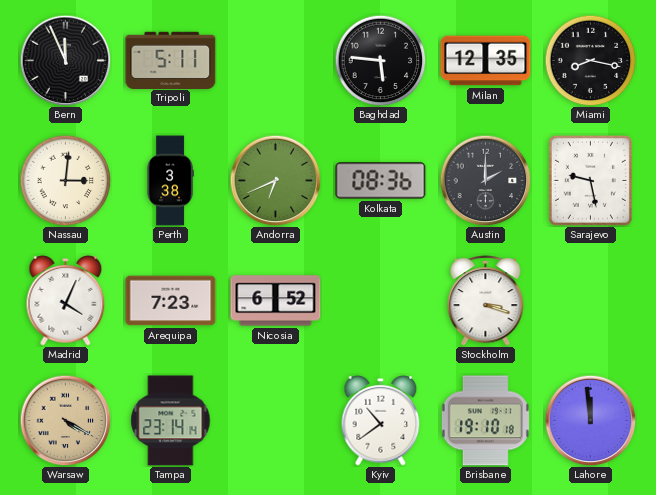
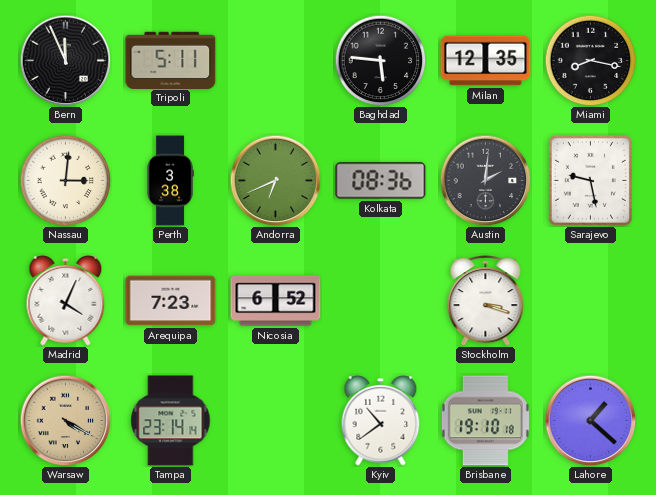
Austin: 2:00 -> 2:01 (485, 180)
Lahore: 11:59 -> 1:22 (590, 420)
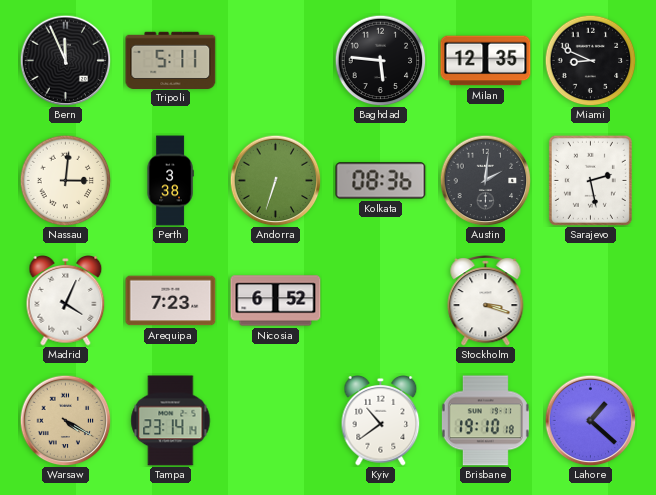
Miami: 8:17 -> 8:49 (590, 60)
Andorra: 6:41 -> 6:33 (275, 180)
Sarajevo: 9:28 -> 2:28 (590, 180)
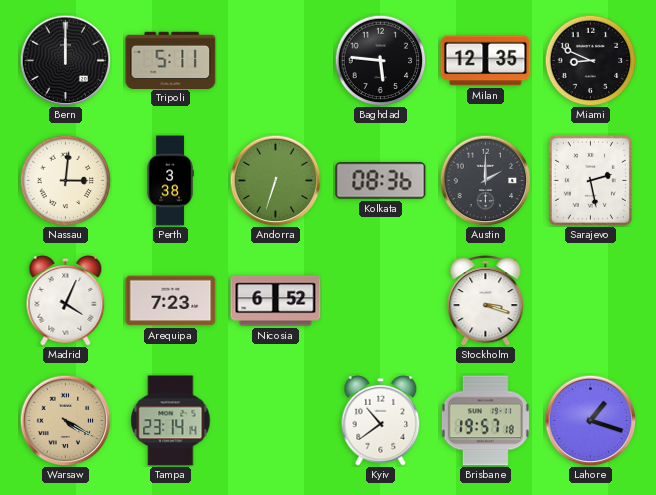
Bern: 11:56 -> 12:00 (65, 60)
Austin: 2:01 -> 2:00 (485, 180)
Brisbane: 19:10 -> 19:57 (485, 421)
Lahore: 1:22 -> 1:18 (590, 420)
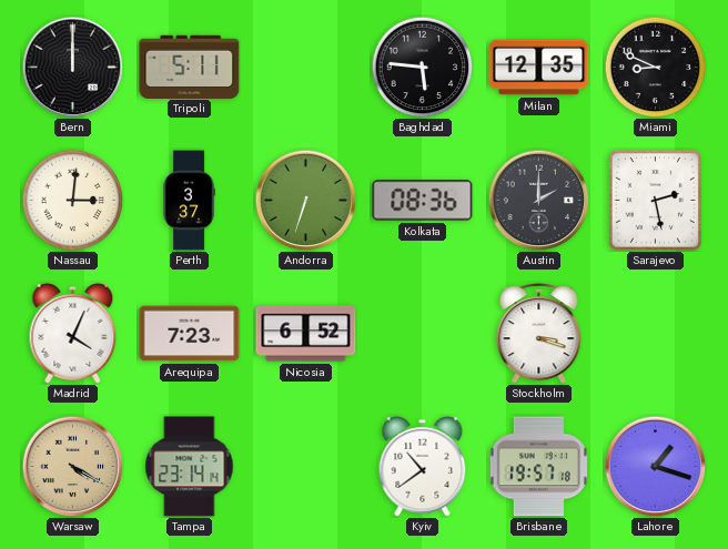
Perth: 3:38 -> 3:37 (189, 201)
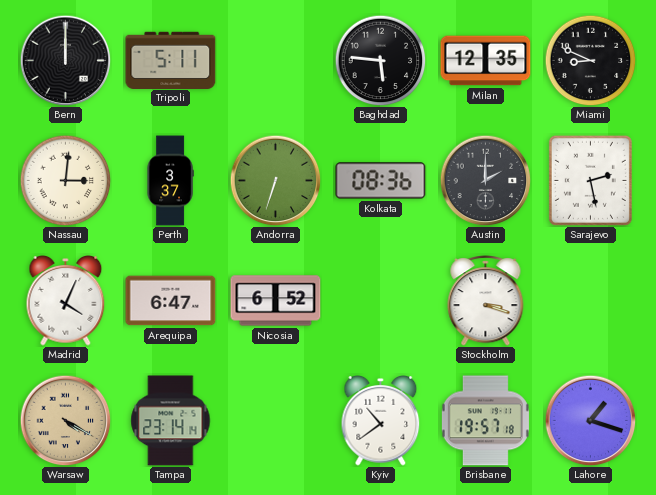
Arequipa: 7:23 -> 6:47 (171, 301)
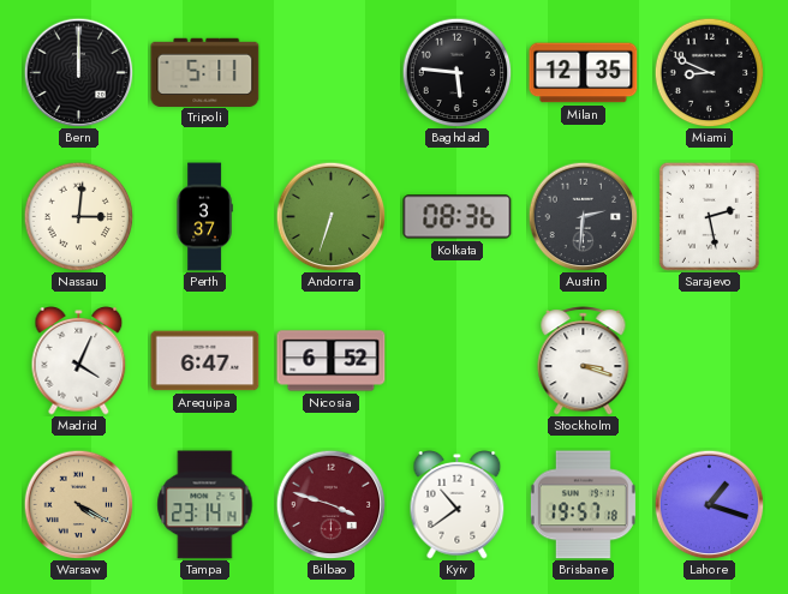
Austin: 2:00 -> 2:31 (583, 216)
Bilbao: none -> 3:48 (330, 504)
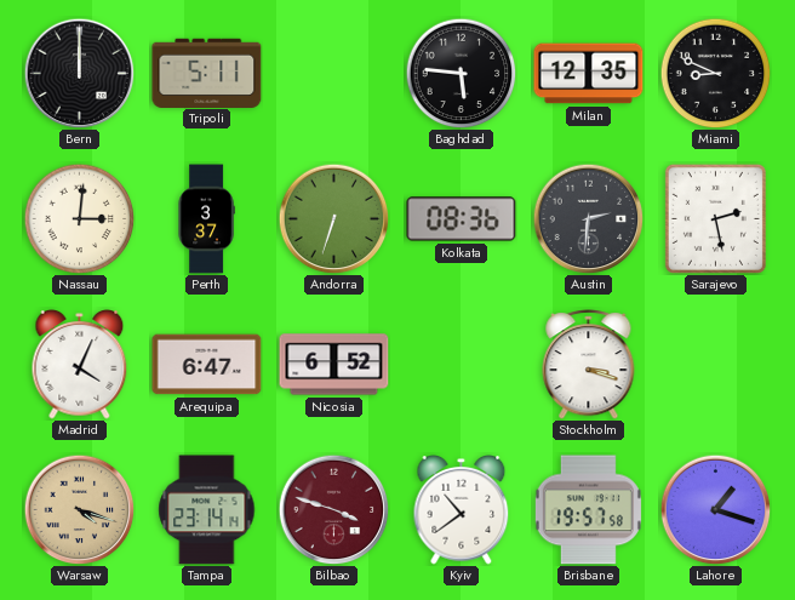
Warsaw: 4:20 -> 4:18 (79, 509)
Brisbane: 19:57:18 -> 19:57:58 (588, 510)
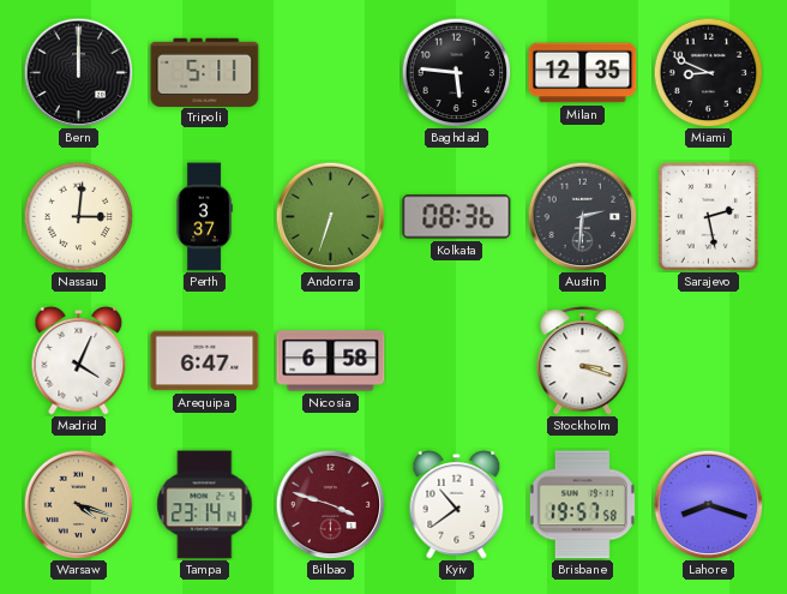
Nicosia: 6:52 -> 6:58 (331, 361)
Lahore: 1:18 -> 8:18 (708, 504)
